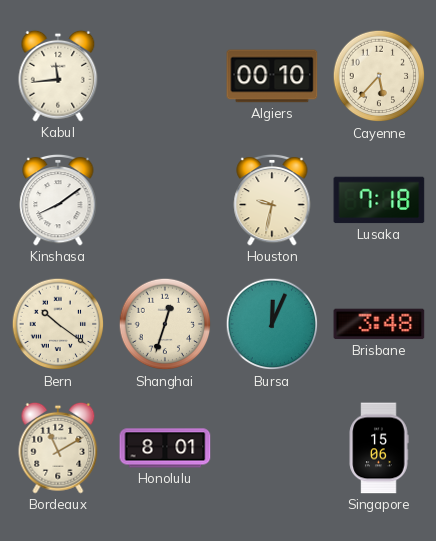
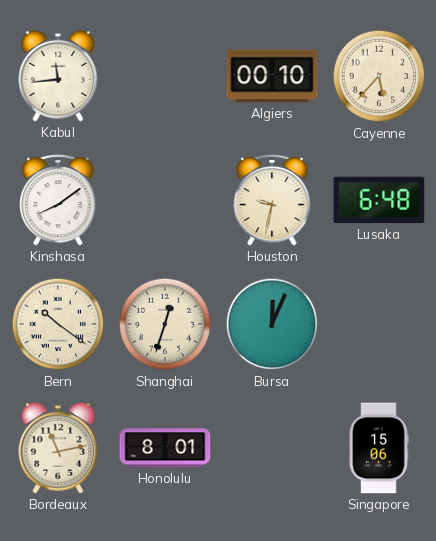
Lusaka: 7:18 -> 6:48 (379, 200)
Brisbane: 3:48 -> none (379, 324)
Bordeaux: 11:10 -> 11:13 (58, 448)
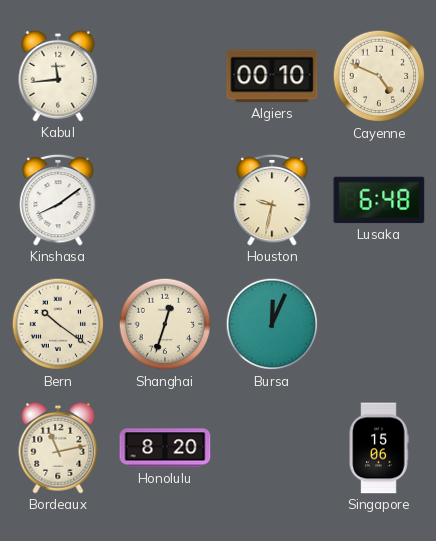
Cayenne: 5:37 -> 4:49 (379, 76)
Honolulu: 8:01 -> 8:20 (165, 448)
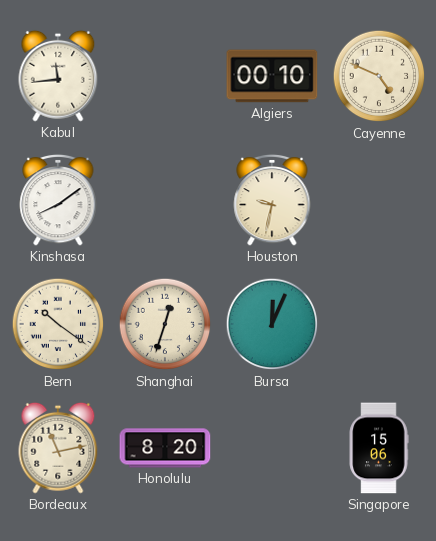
Lusaka: 6:48 -> none (379, 200)
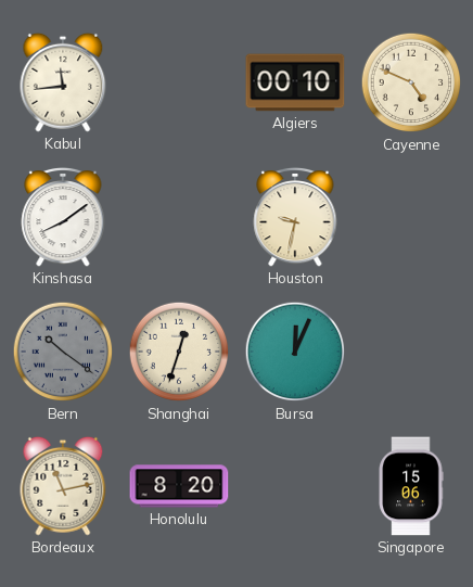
Bern dial: cream -> grey (63, 352)
